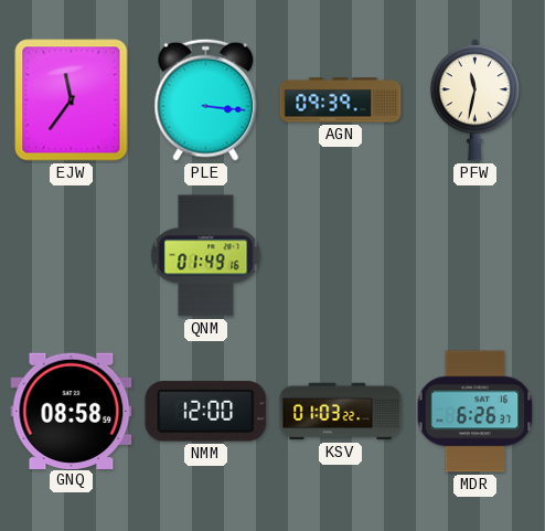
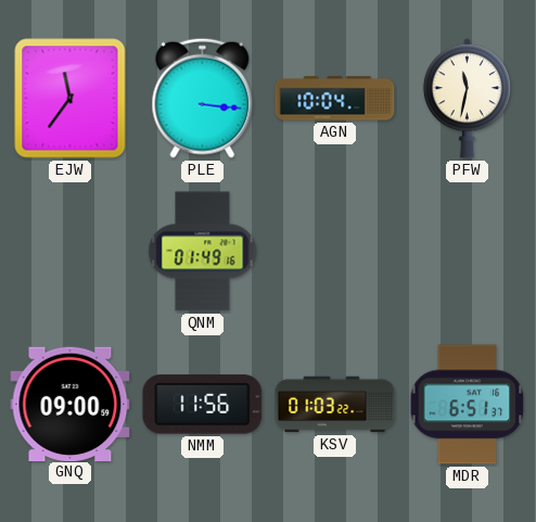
AGN: 09:39 -> 10:04 (335, 99)
GNQ: 08:58 -> 09:00 (71, 404)
NMM: 12:00 -> 11:56 (203, 405)
MDR: 6:26 -> 6:51 (468, 405)
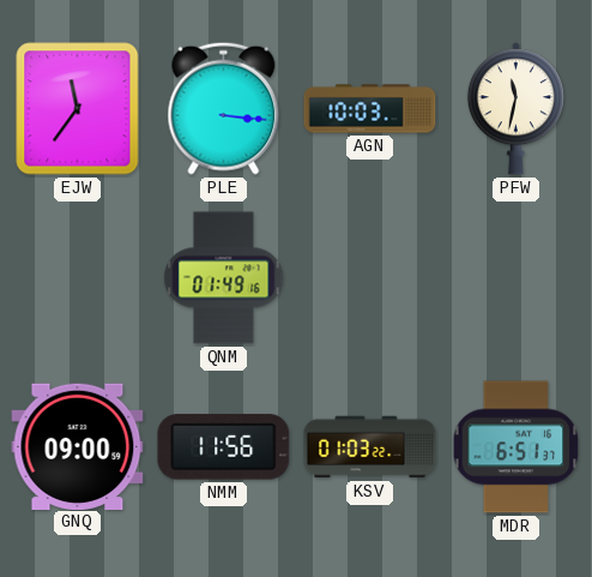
AGN: 10:04 -> 10:03 (370, 109)
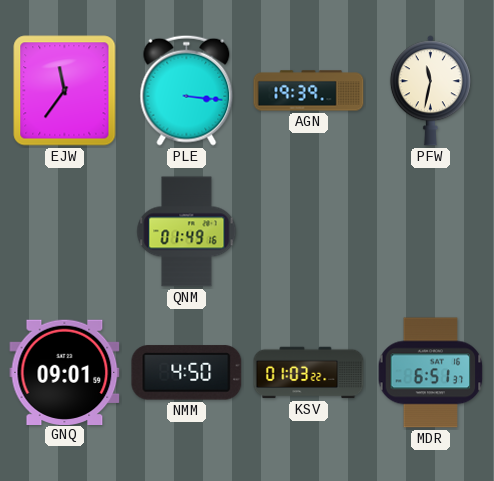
AGN: 10:03 -> 19:39 (309, 91)
GNQ: 09:00 -> 09:01 (65, 372)
NMM: 11:56 -> 4:50 (187, 373)
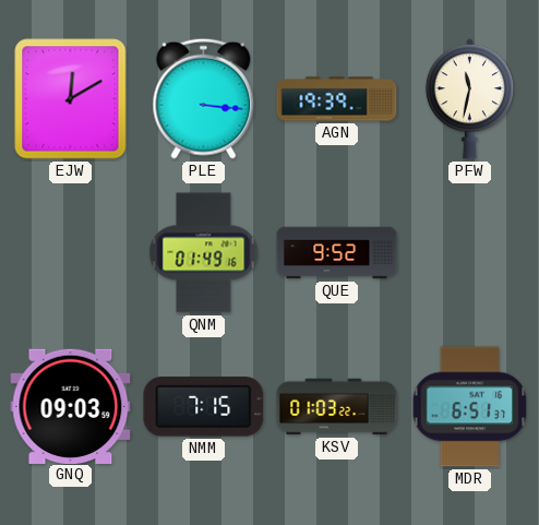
EJW: 11:36 -> 12:10 (71, 99)
QUE: none -> 9:52 (337, 253)
GNQ: 09:01 -> 09:03 (71, 406)
NMM: 4:50 -> 7:15 (204, 407)
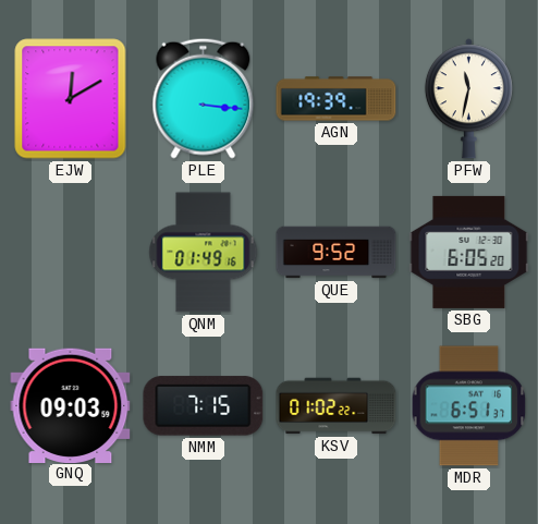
SBG: none -> 6:05 (469, 252)
KSV: 01:03 -> 01:02 (337, 406)
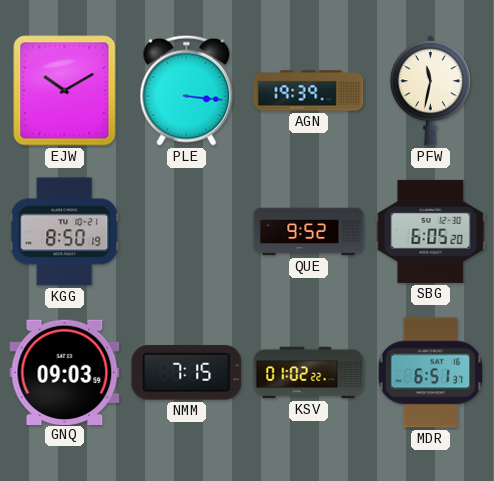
EJW: 12:10 -> 10:10 (65, 91)
KGG: none -> 8:50 (65, 232)
QNM: 01:49 -> none (204, 253)
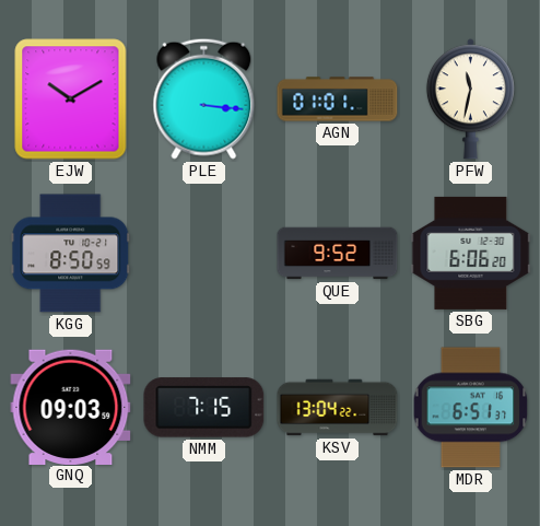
AGN: 19:39 -> 01:01 (338, 100)
KGG: 8:50:19 -> 8:50:59 (71, 254)
SBG: 6:05 -> 6:06 (471, 253)
KSV: 01:02 -> 13:04 (338, 408)
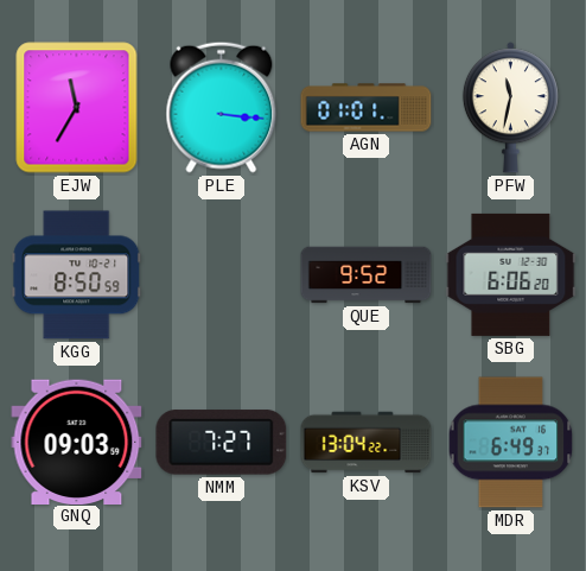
EJW: 10:10 -> 11:35 (77, 108)
NMM: 7:15 -> 7:27 (222, 443)
MDR: 6:51 -> 6:49 (511, 443)
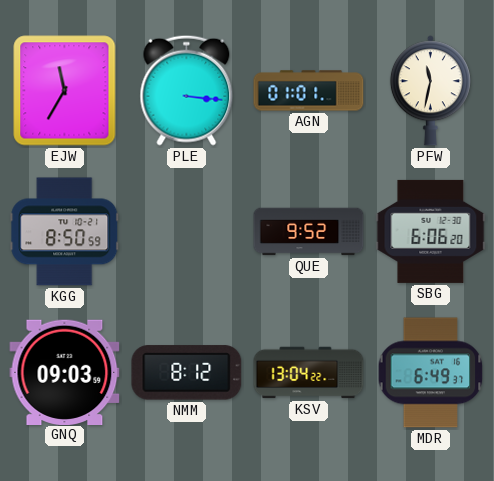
NMM: 7:27 -> 8:12 (187, 373)
